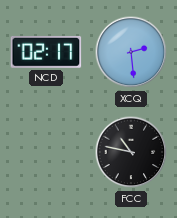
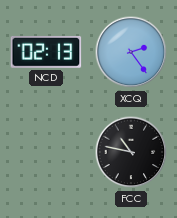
NCD: 02:17 -> 02:13 (46, 52)
XCQ: 2:29 -> 2:24 (131, 52)
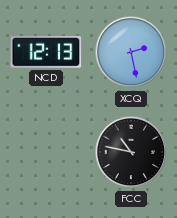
NCD: 02:13 -> 12:13 (46, 52)
XCQ: 2:24 -> 2:28 (131, 52)
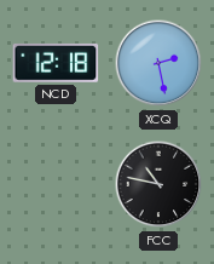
NCD: 12:13 -> 12:18 (56, 63)
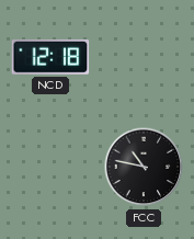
XCQ: 2:28 -> none (158, 63)
